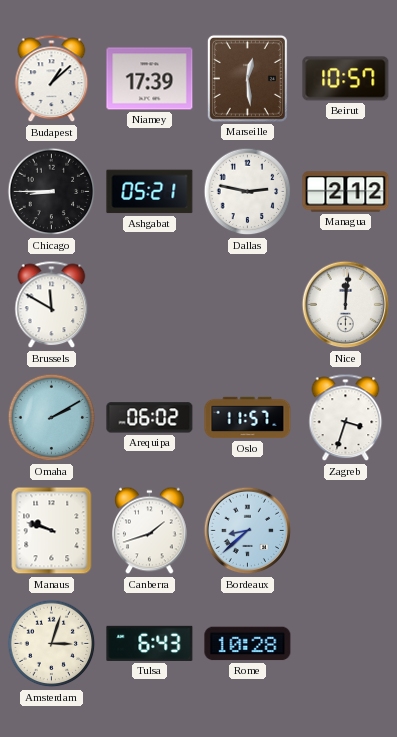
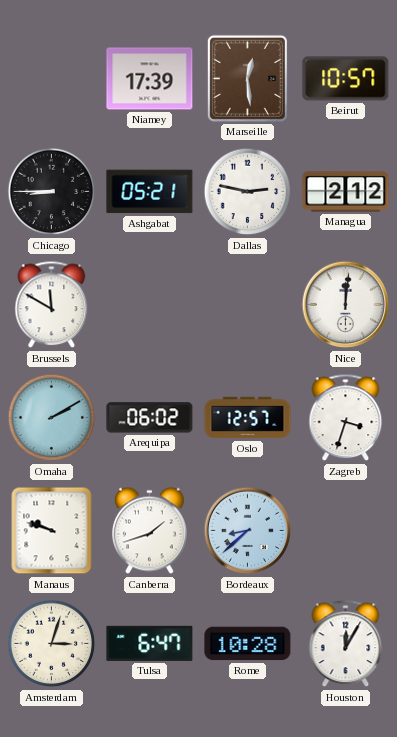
Budapest: 1:08 -> none (52, 79)
Oslo: 11:57 -> 12:57 (248, 418)
Tulsa: 6:43 -> 6:47 (150, 643)
Houston: none -> 12:05 (346, 644)
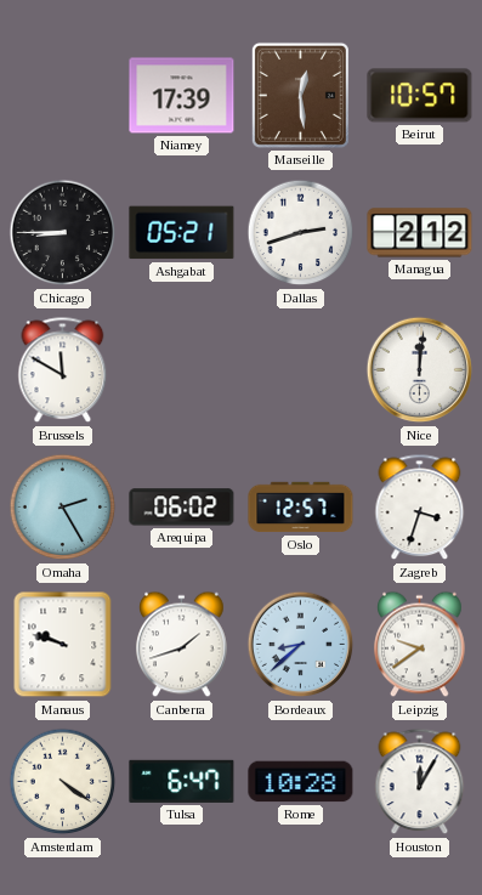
Dallas: 2:47 -> 2:42 (301, 233)
Omaha: 2:10 -> 2:25 (63, 508)
Leipzig: none -> 9:39 (420, 645)
Amsterdam: 3:03 -> 4:21 (63, 782)
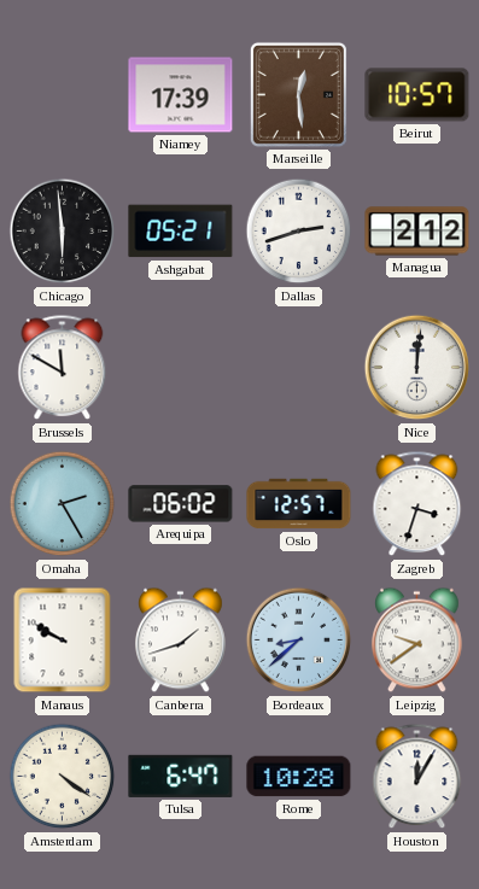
Chicago: 8:45 -> 5:59 (63, 232)
Manaus: 9:48 -> 9:50 (63, 641)
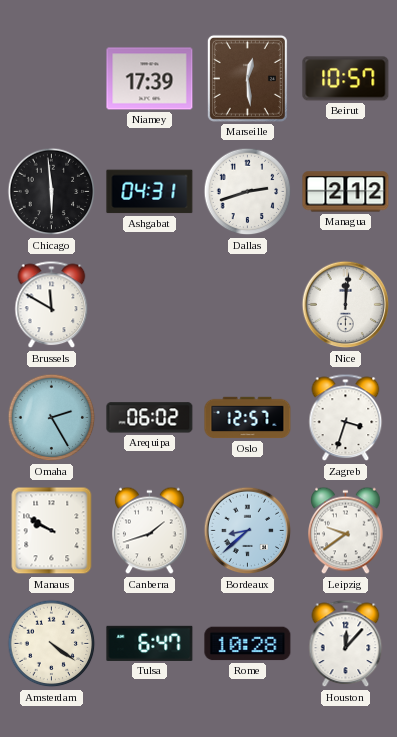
Ashgabat: 05:21 -> 04:31 (150, 192)
Houston: 12:05 -> 12:07 (346, 644)
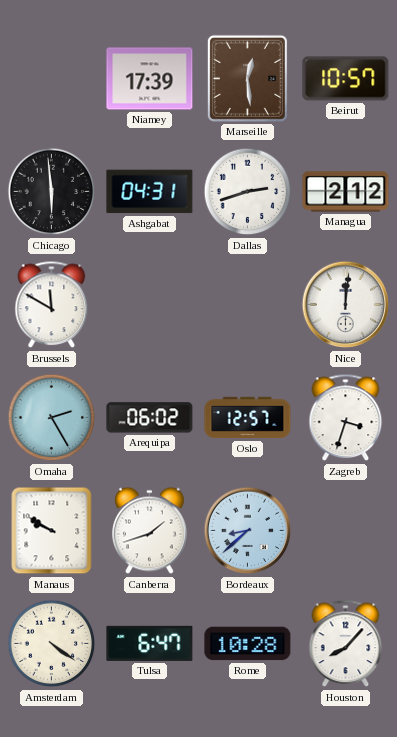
Leipzig: 9:39 -> none (346, 531)
Houston: 12:07 -> 8:07 (346, 644)
